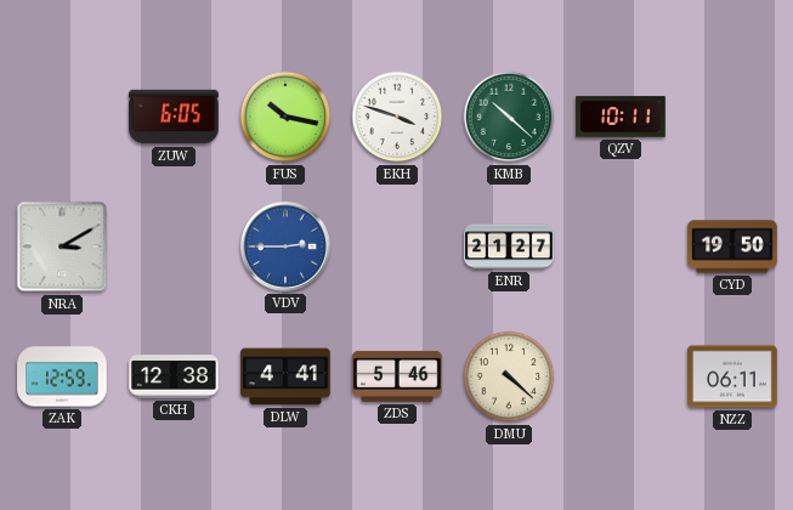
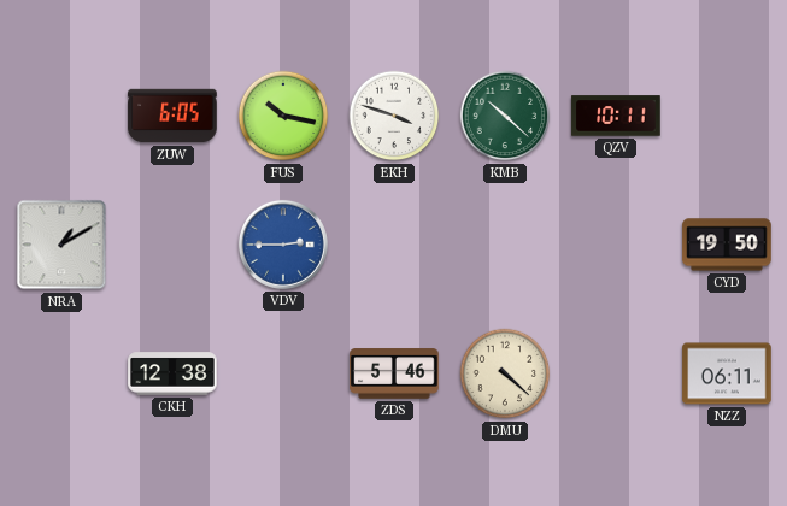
NRA: 3:10 -> 1:10 (61, 245)
ENR: 21:27 -> none (509, 246)
ZAK: 12:59 -> none (62, 376)
DLW: 4:41 -> none (285, 376)
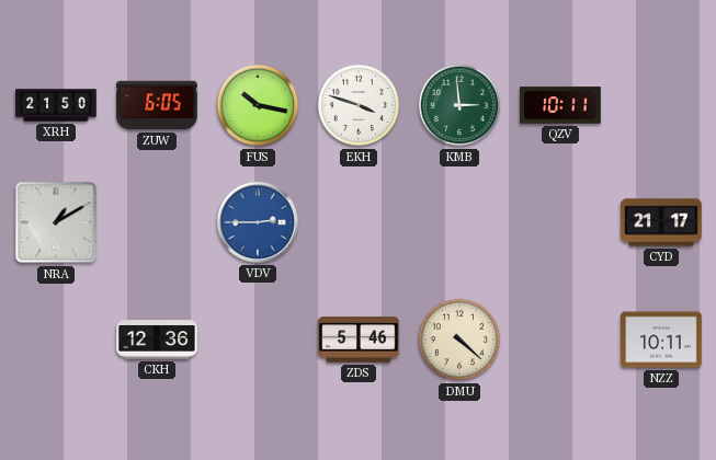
XRH: none -> 21:50 (56, 105)
KMB: 10:22 -> 2:59 (459, 105)
CYD: 19:50 -> 21:17 (661, 222)
CKH: 12:38 -> 12:36 (157, 340)
NZZ: 06:11 -> 10:11 (661, 340)
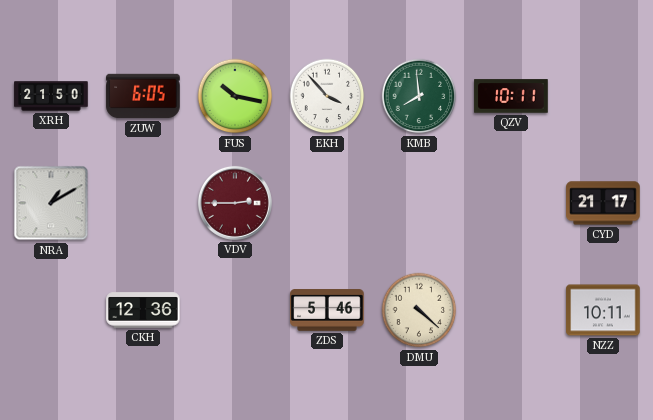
EKH: 3:48 -> 3:53 (327, 96)
KMB: 2:59 -> 7:59 (419, 96)
VDV dial: blue -> burgundy (235, 203)
